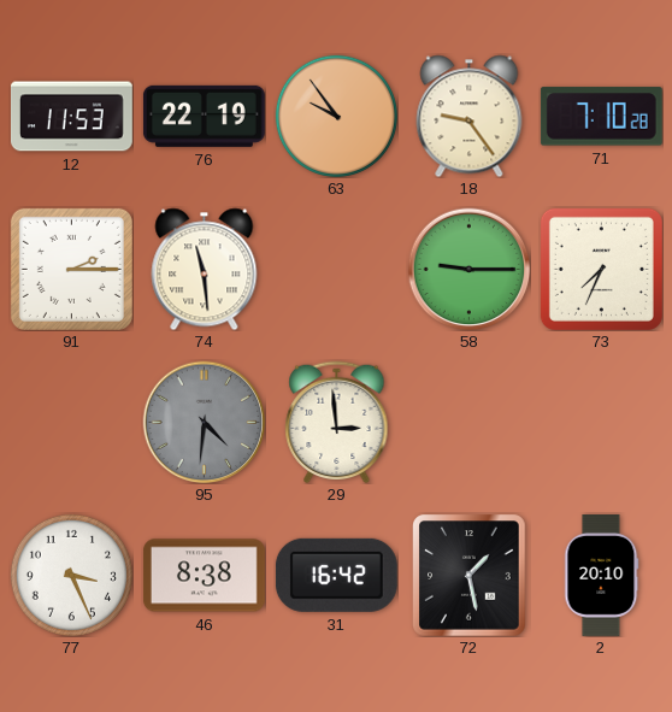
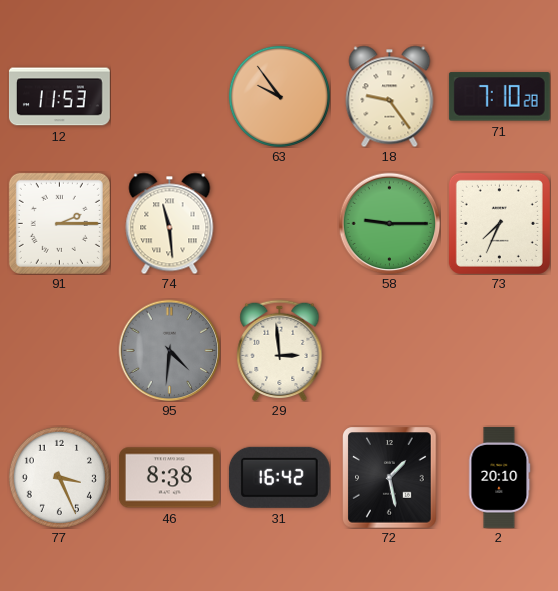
76: 22:19 -> none (204, 116)
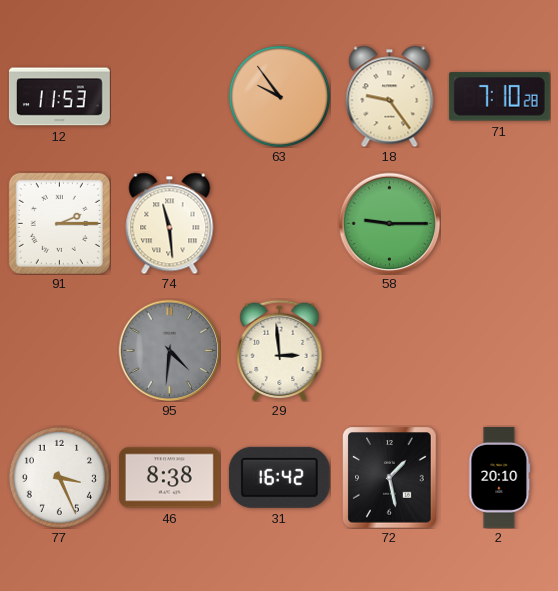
73: 7:34 -> none (499, 223)
